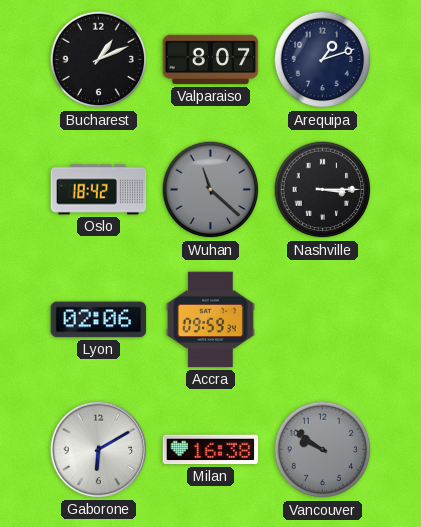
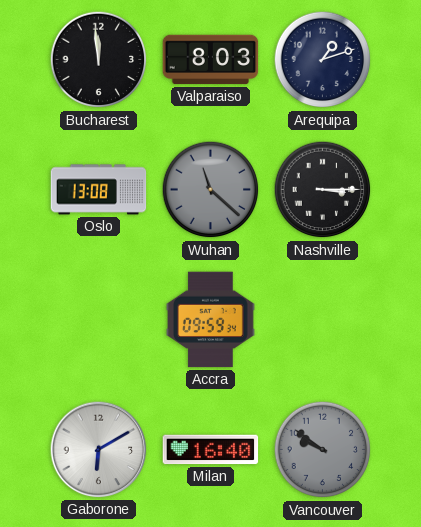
Bucharest: 1:11 -> 11:59 (99, 60)
Valparaiso: 8:07 -> 8:03 (211, 60)
Oslo: 18:42 -> 13:08 (99, 190)
Lyon: 02:06 -> none (99, 320)
Milan: 16:38 -> 16:40 (211, 450)
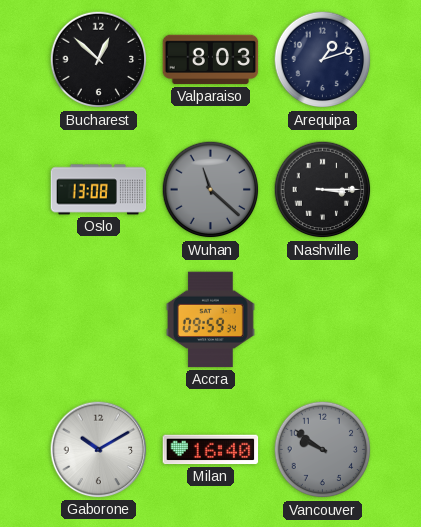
Bucharest: 11:59 -> 12:52 (99, 60)
Gaborone: 6:10 -> 10:10 (99, 450)
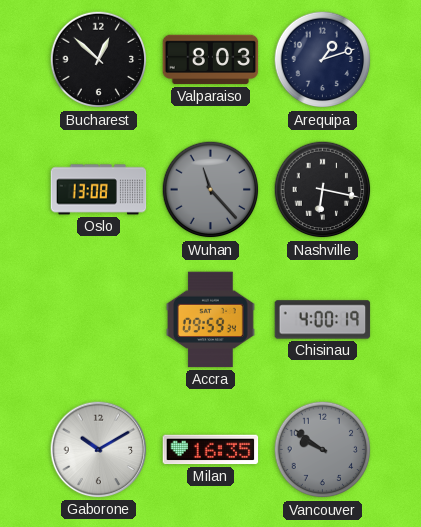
Wuhan: 11:22 -> 11:23 (211, 190)
Nashville: 3:15 -> 6:17 (323, 190)
Chisinau: none -> 4:00 (323, 320)
Milan: 16:40 -> 16:35 (211, 450)
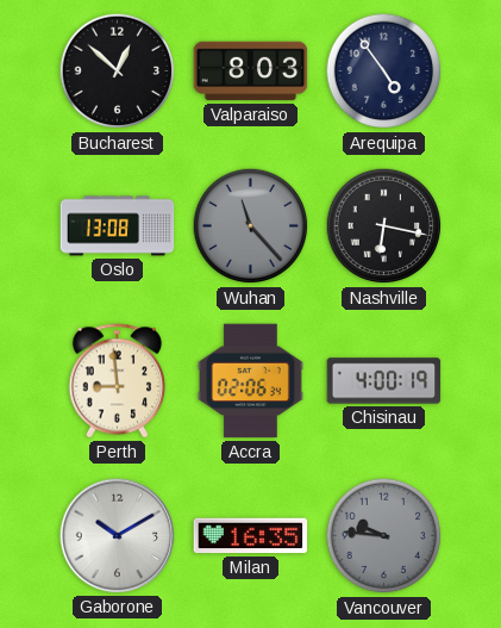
Arequipa: 1:12 -> 4:54 (384, 71)
Perth: none -> 8:59 (118, 381)
Accra: 09:59 -> 02:06 (251, 381)
Vancouver: 9:51 -> 9:46 (384, 536)
